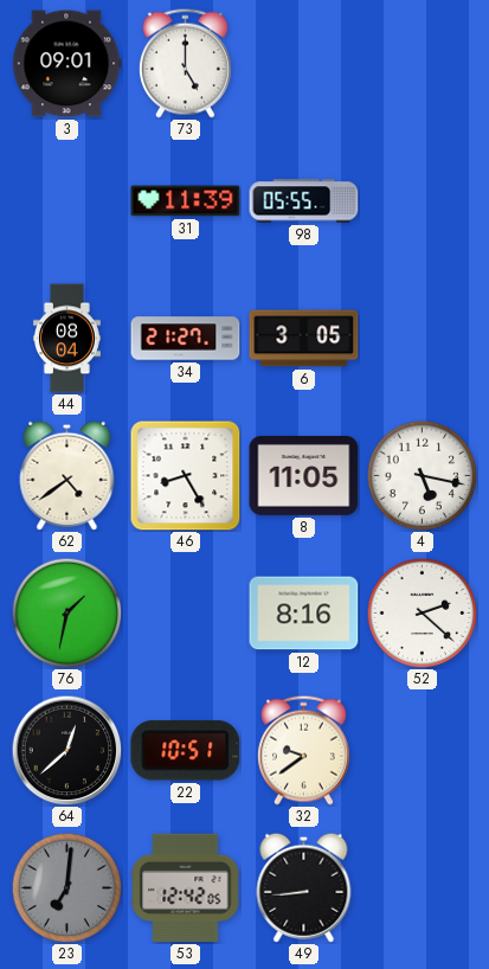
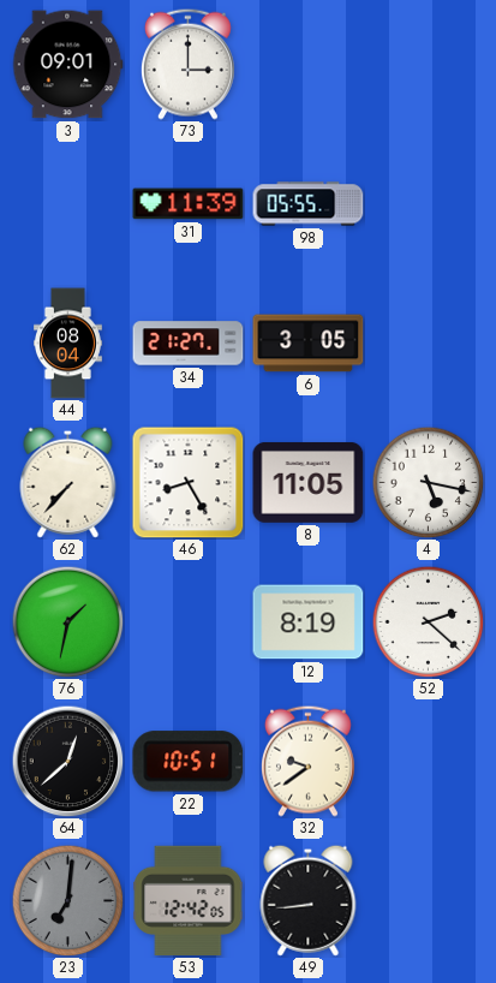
73: 5:00 -> 3:00 (187, 64)
62: 4:39 -> 7:37 (68, 482)
12: 8:16 -> 8:19 (309, 622)
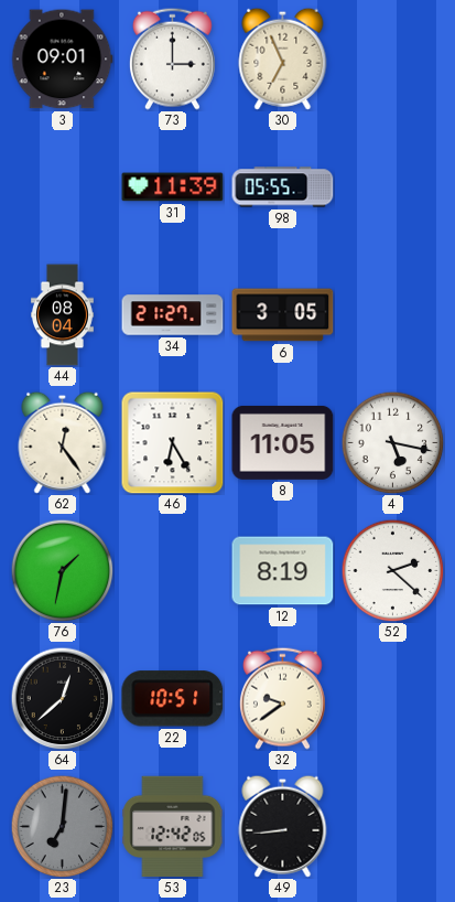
30: none -> 6:56 (283, 58)
62: 7:37 -> 12:24 (63, 442)
46: 8:25 -> 6:25 (173, 443)
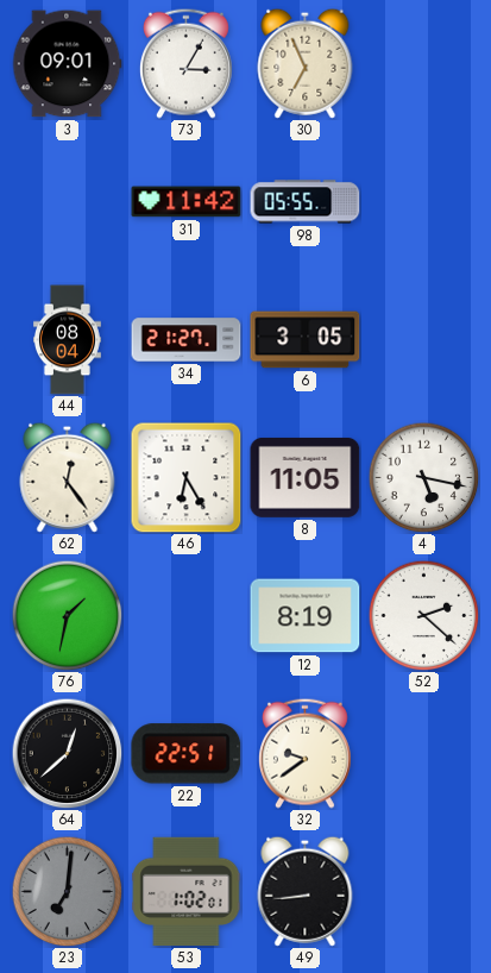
73: 3:00 -> 3:05 (185, 63)
31: 11:39 -> 11:42 (187, 202)
22: 10:51 -> 22:51 (187, 754)
53: 12:42 -> 1:02 (187, 892)
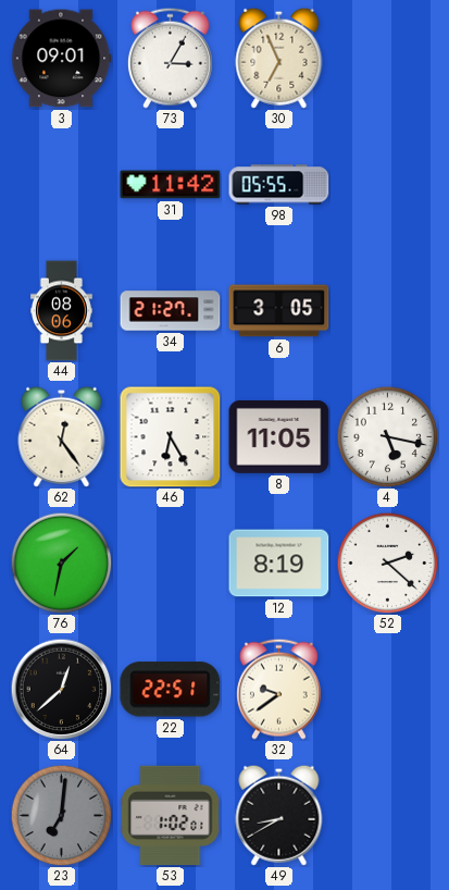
44: 08:04 -> 08:06 (62, 311)
49: 8:44 -> 8:40 (279, 815)
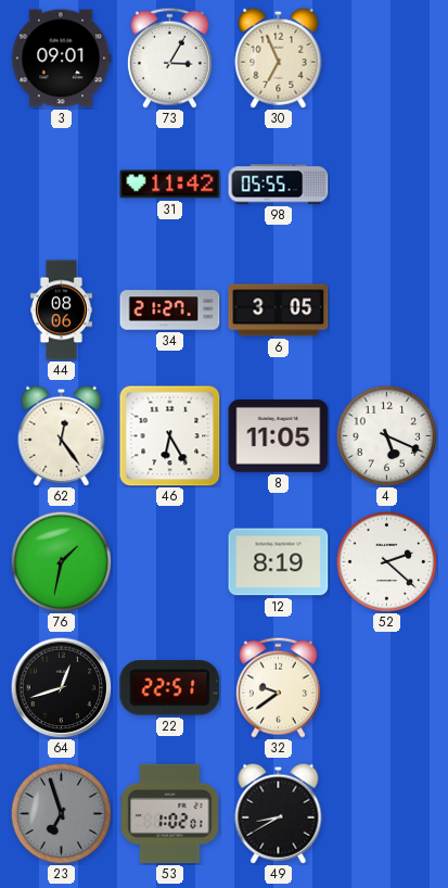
4: 5:17 -> 5:19 (386, 435)
64: 12:38 -> 12:42 (61, 687)
23: 7:01 -> 6:57 (61, 813)
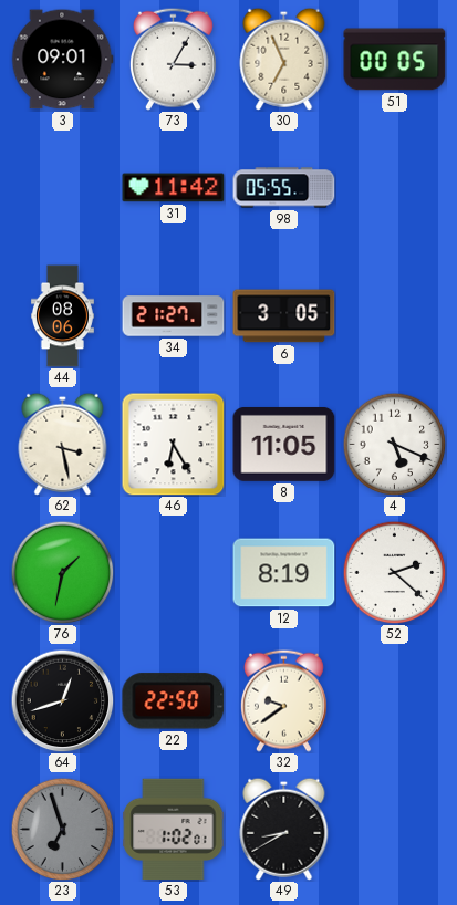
51: none -> 00:05 (395, 60)
62: 12:24 -> 3:28 (63, 444)
22: 22:51 -> 22:50 (174, 701)
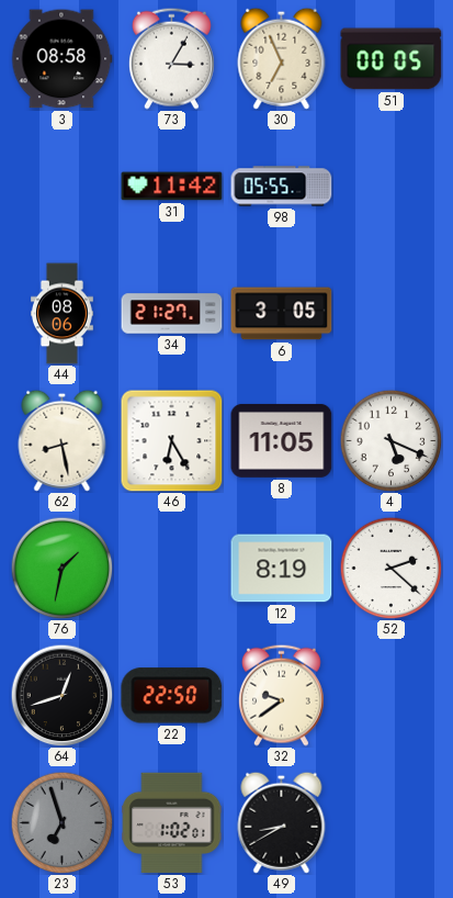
3: 09:01 -> 08:58 (61, 59)
62: 3:28 -> 8:28 (63, 440)
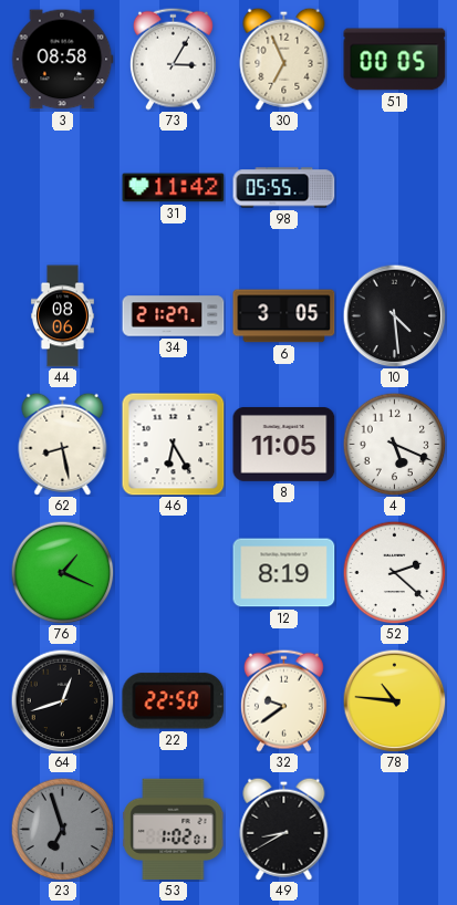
10: none -> 4:29 (394, 315)
76: 1:32 -> 1:19 (62, 572)
78: none -> 10:46 (394, 700)
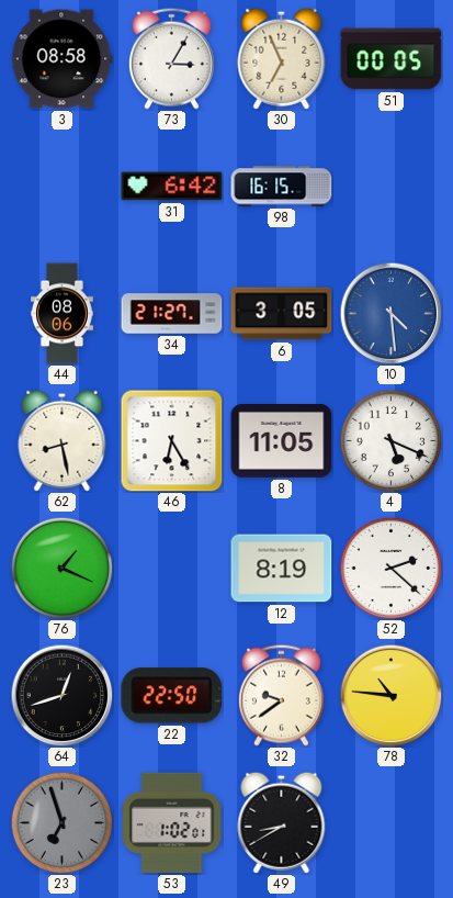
31: 11:42 -> 6:42 (172, 187)
98: 05:55 -> 16:15 (282, 187)
10 dial: black -> blue (390, 313)
